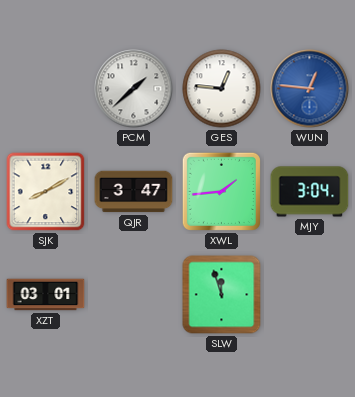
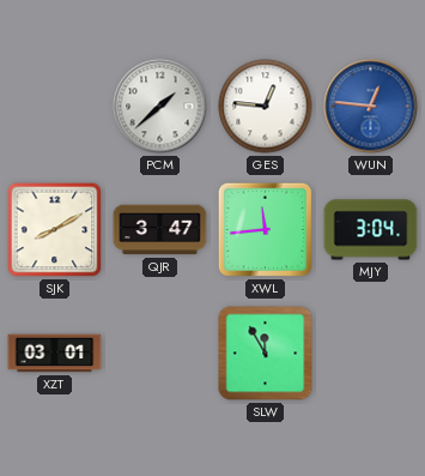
XWL: 1:44 -> 11:44 (265, 229)
SLW: 11:57 -> 11:55 (266, 354)
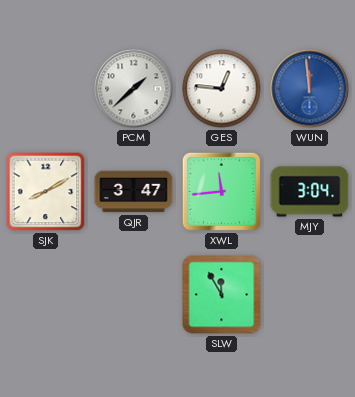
WUN: 12:46 -> 11:59 (310, 89)
XZT: 03:01 -> none (55, 354)
